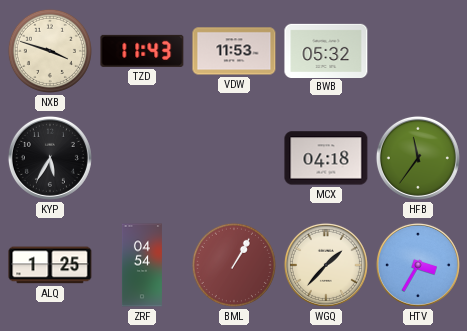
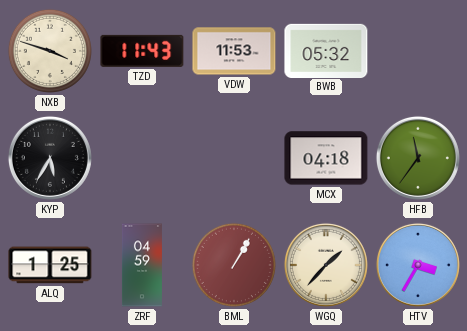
ZRF: 04:54 -> 04:59 (142, 265)
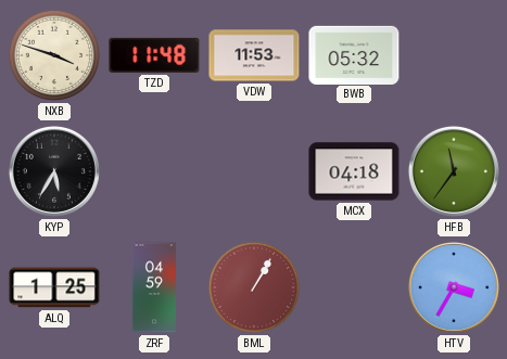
TZD: 11:43 -> 11:48 (154, 55)
WGQ: 1:37 -> none (326, 265)
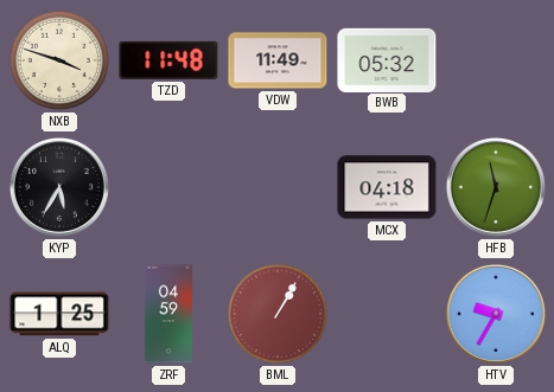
VDW: 11:53 -> 11:49 (278, 60)
HFB: 11:36 -> 11:33 (496, 187)
HTV: 3:35 -> 9:35 (496, 314)
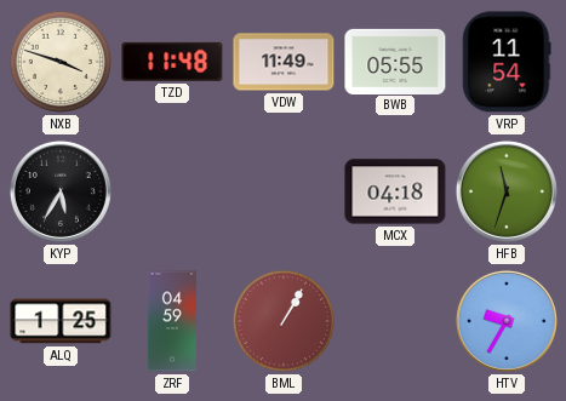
BWB: 05:32 -> 05:55 (395, 61)
VRP: none -> 11:54 (507, 62)
